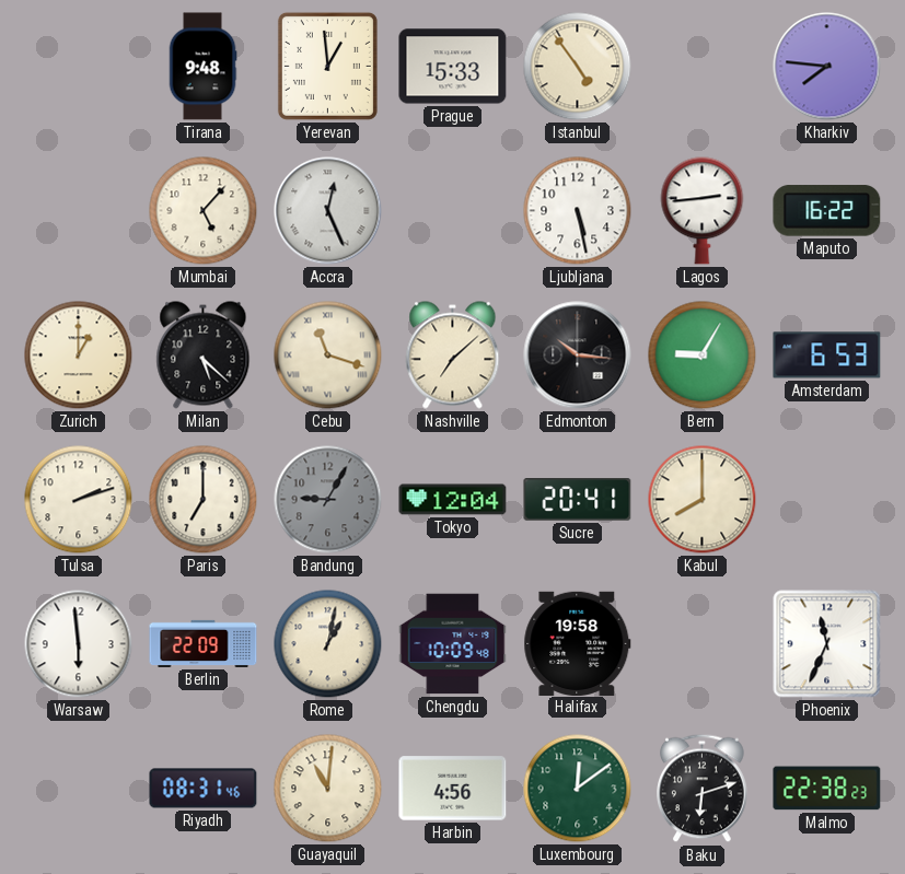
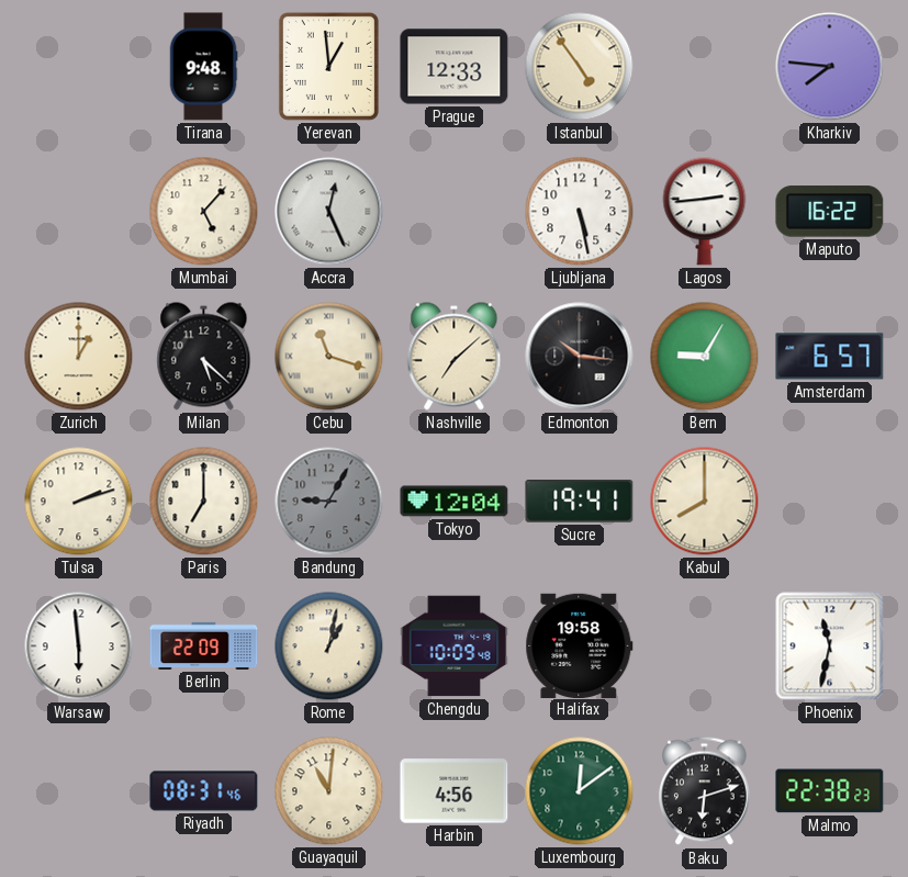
Prague: 15:33 -> 12:33 (455, 67)
Amsterdam: 6:53 -> 6:57 (830, 357)
Sucre: 20:41 -> 19:41 (580, 502)
Phoenix: 11:34 -> 11:32 (830, 646)
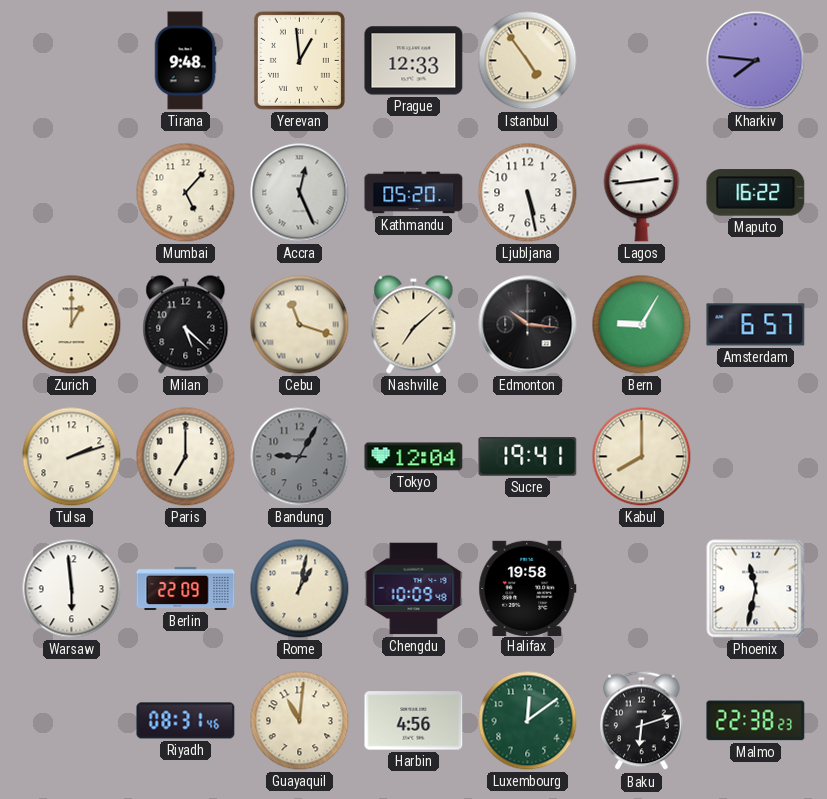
Kathmandu: none -> 05:20 (414, 193)
